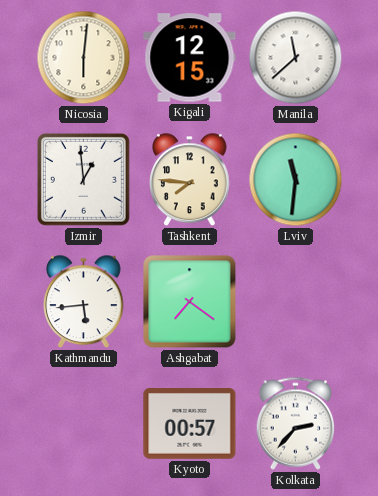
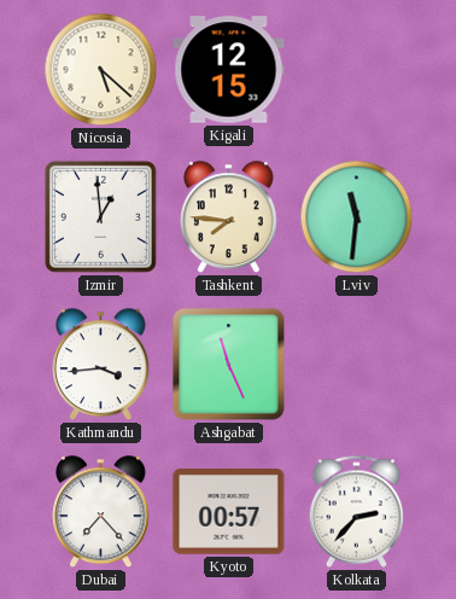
Nicosia: 6:01 -> 5:22 (101, 70)
Manila: 11:38 -> none (296, 58)
Kathmandu: 5:44 -> 3:44 (101, 365)
Ashgabat: 7:21 -> 11:26 (229, 365)
Dubai: none -> 7:23 (101, 512)
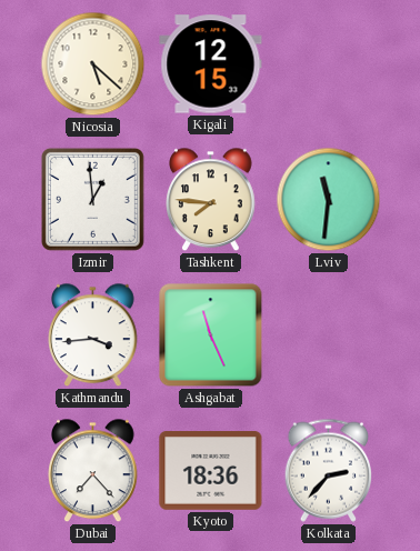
Kyoto: 00:57 -> 18:36 (211, 471)
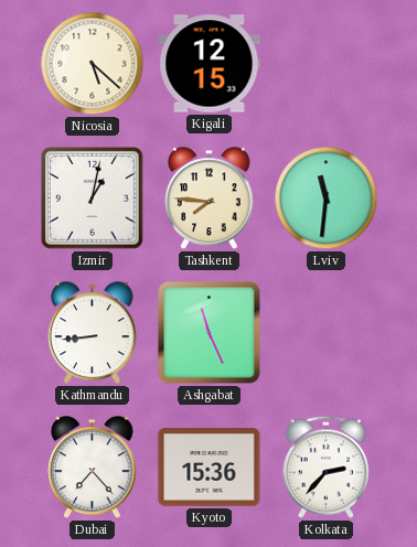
Izmir: 12:59 -> 1:02 (92, 197)
Kathmandu: 3:44 -> 8:44 (93, 333)
Kyoto: 18:36 -> 15:36 (210, 468)
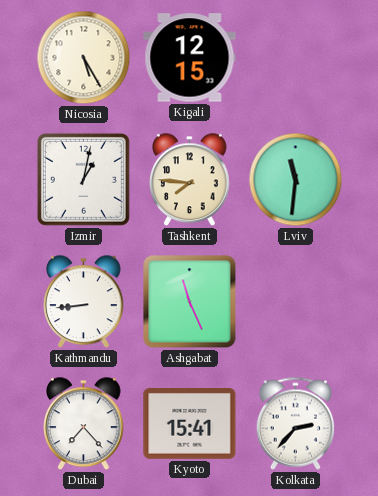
Nicosia: 5:22 -> 5:25 (84, 58)
Kyoto: 15:36 -> 15:41 (190, 424)
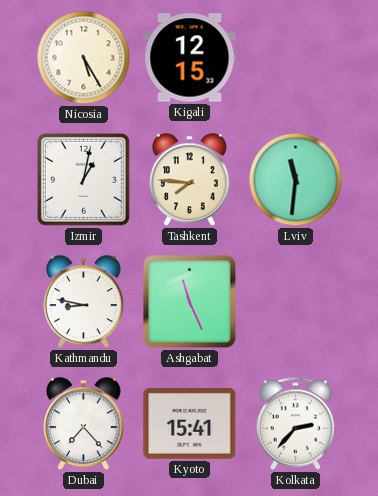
Kathmandu: 8:44 -> 8:47 (84, 302)
